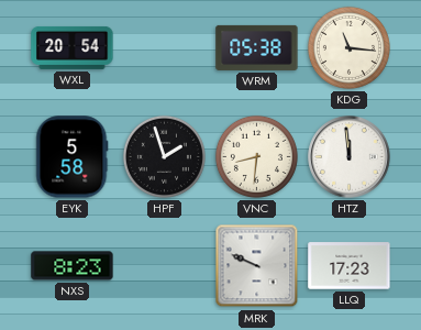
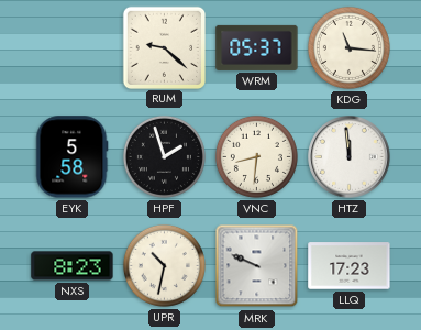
WXL: 20:54 -> none (73, 47)
RUM: none -> 9:22 (164, 47)
WRM: 05:38 -> 05:37 (257, 47)
UPR: none -> 10:32 (164, 265)
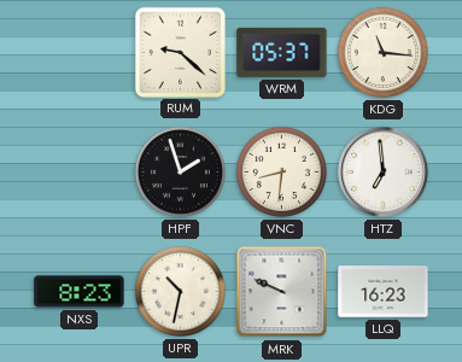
EYK: 5:58 -> none (73, 157)
HTZ: 11:59 -> 6:59 (384, 173)
LLQ: 17:23 -> 16:23 (384, 292)
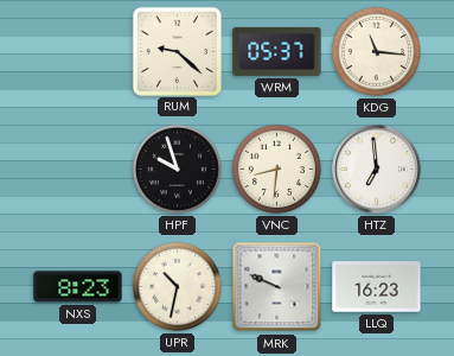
HPF: 1:57 -> 9:57 (177, 169)
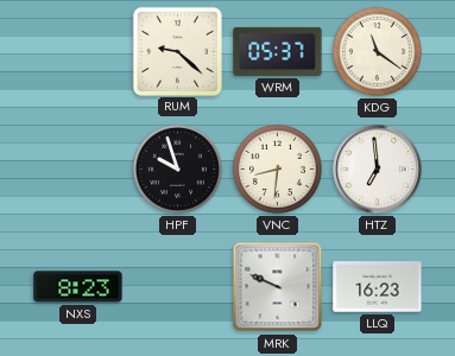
KDG: 11:16 -> 11:21 (377, 51)
UPR: 10:32 -> none (177, 286)
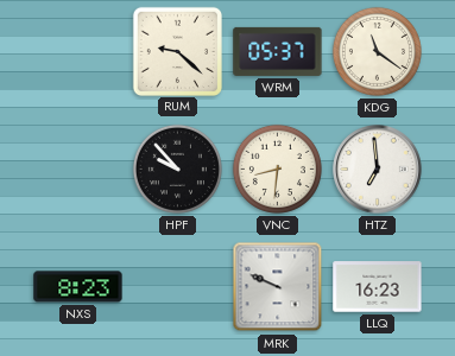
HPF: 9:57 -> 9:53 (177, 169)
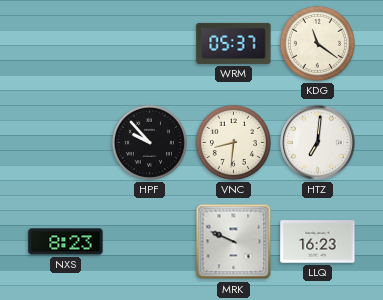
RUM: 9:22 -> none (177, 51)
HTZ: 6:59 -> 7:01 (318, 143)
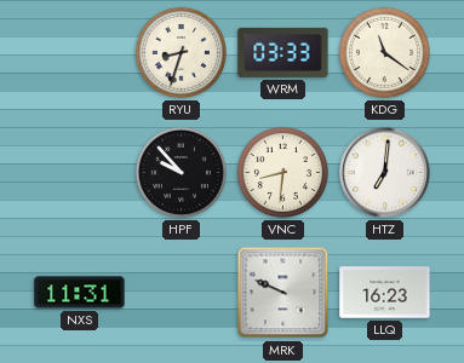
RYU: none -> 8:33 (181, 52)
WRM: 05:37 -> 03:33 (283, 52)
NXS: 8:23 -> 11:31 (80, 293)
